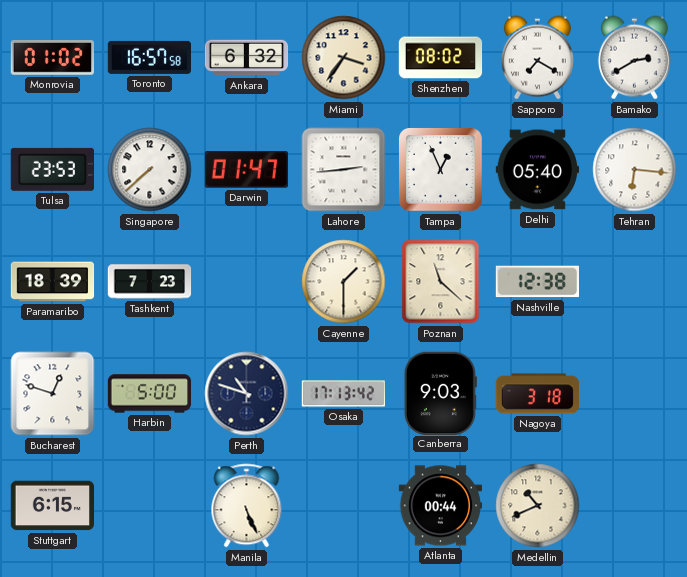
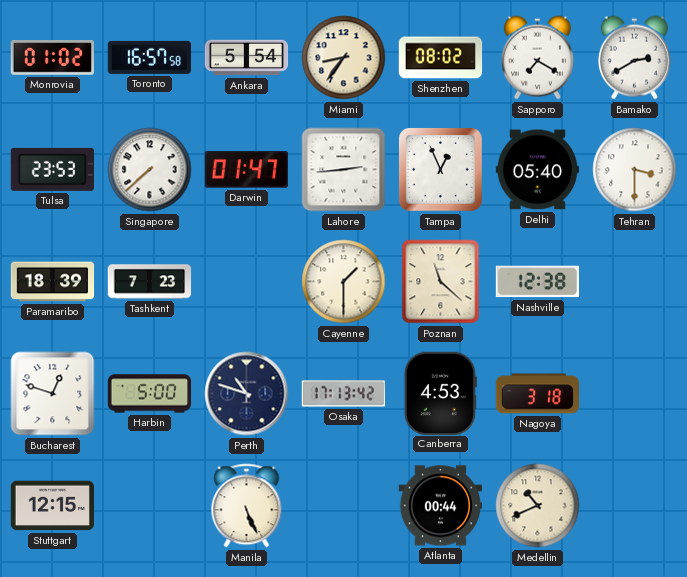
Ankara: 6:32 -> 5:54 (247, 58)
Miami: 3:36 -> 8:36 (344, 58)
Tehran: 6:16 -> 3:30 (635, 170)
Canberra: 9:03 -> 4:53 (440, 393)
Stuttgart: 6:15 -> 12:15 (53, 506)
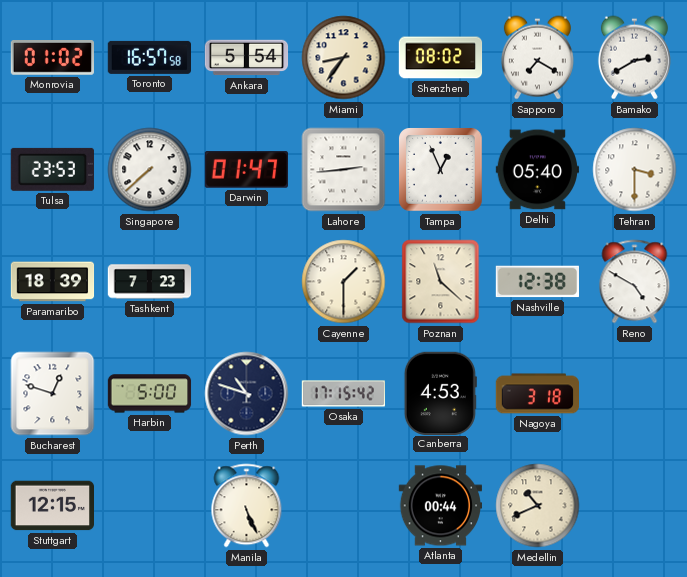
Reno: none -> 4:50 (635, 282)
Osaka: 17:13 -> 17:15 (343, 394)
